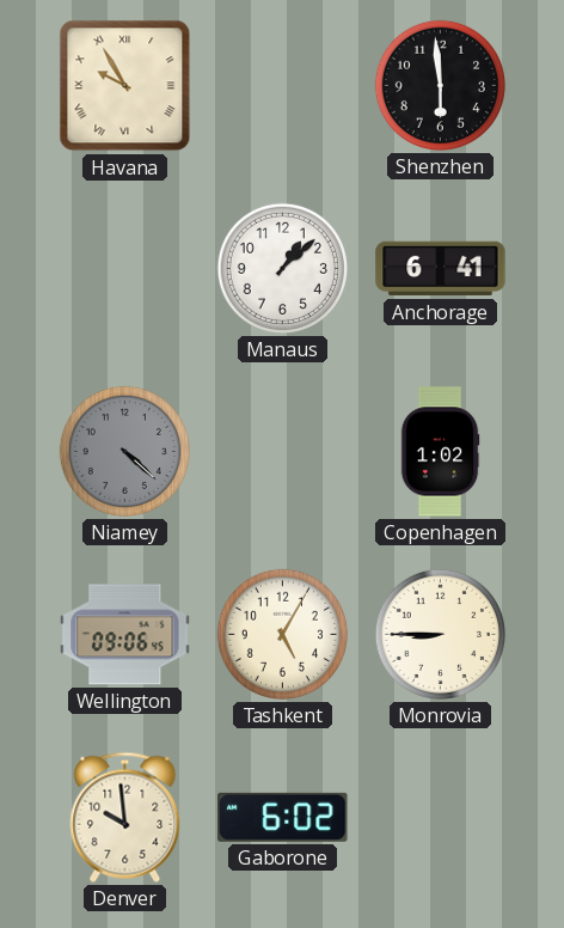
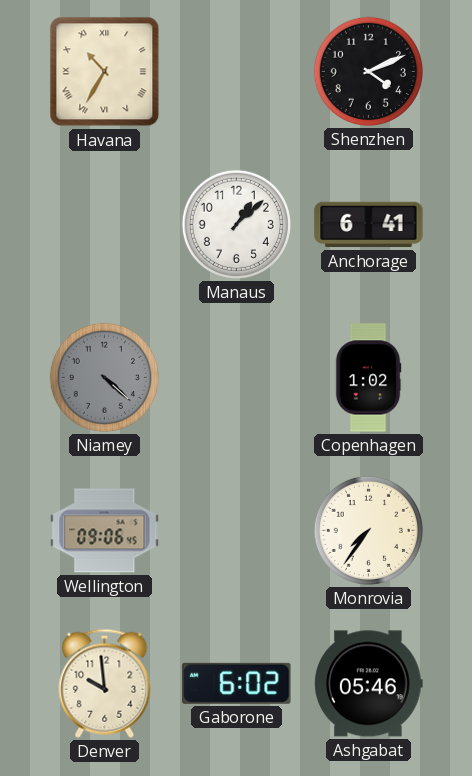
Havana: 9:55 -> 10:35 (105, 72)
Shenzhen: 5:59 -> 4:11 (368, 71)
Tashkent: 5:05 -> none (282, 634)
Monrovia: 8:45 -> 7:36 (368, 530)
Ashgabat: none -> 05:46 (369, 684)
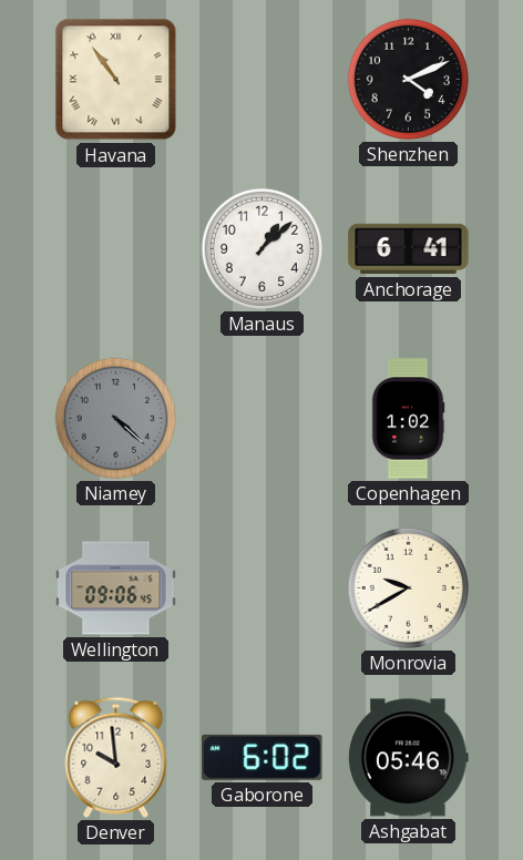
Havana: 10:35 -> 10:54 (116, 80)
Monrovia: 7:36 -> 9:40 (408, 587)
